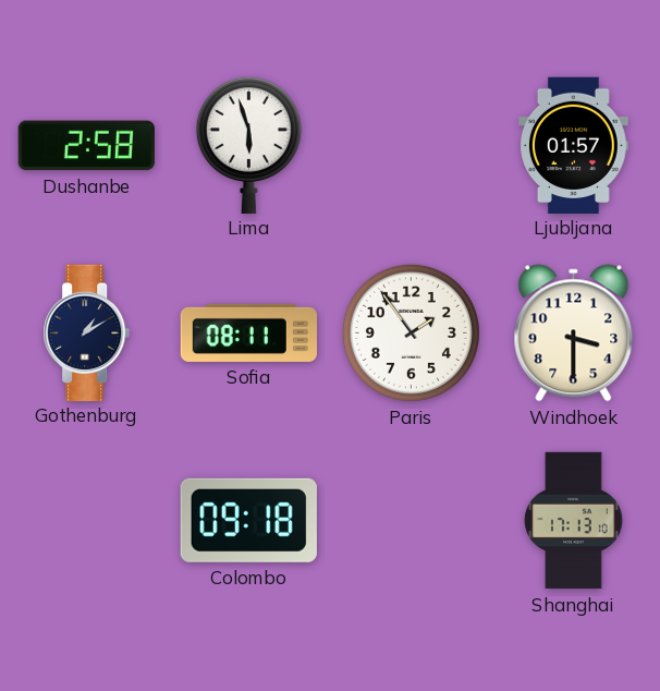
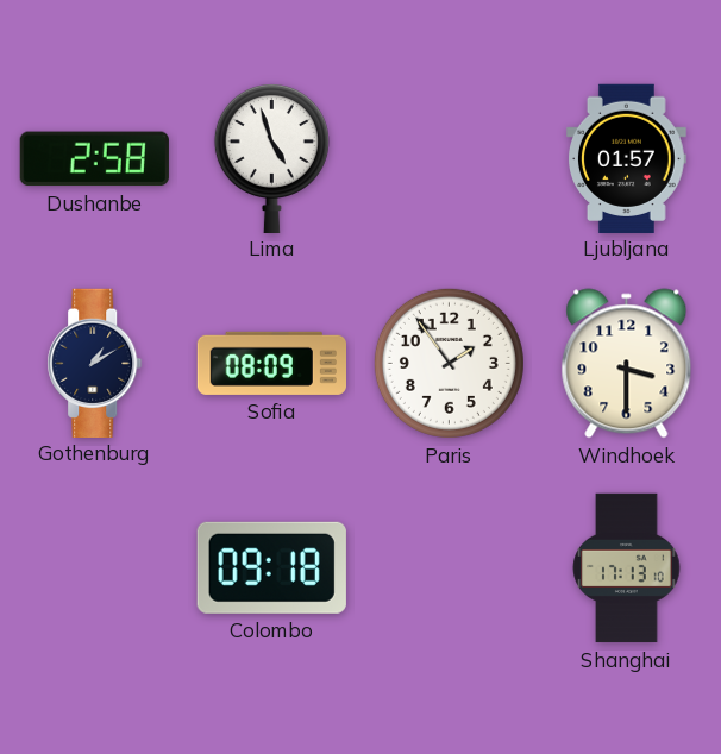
Lima: 5:57 -> 4:57 (271, 157)
Sofia: 08:11 -> 08:09 (271, 363)
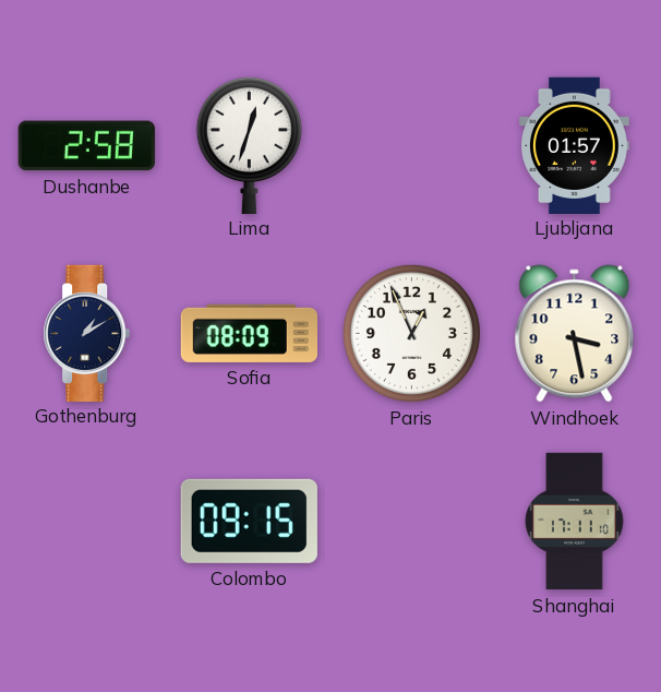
Lima: 4:57 -> 12:33 (249, 144)
Paris: 1:54 -> 12:56 (411, 333)
Windhoek: 3:30 -> 3:28 (575, 334)
Colombo: 09:18 -> 09:15 (249, 521)
Shanghai: 17:13 -> 17:11 (575, 522)
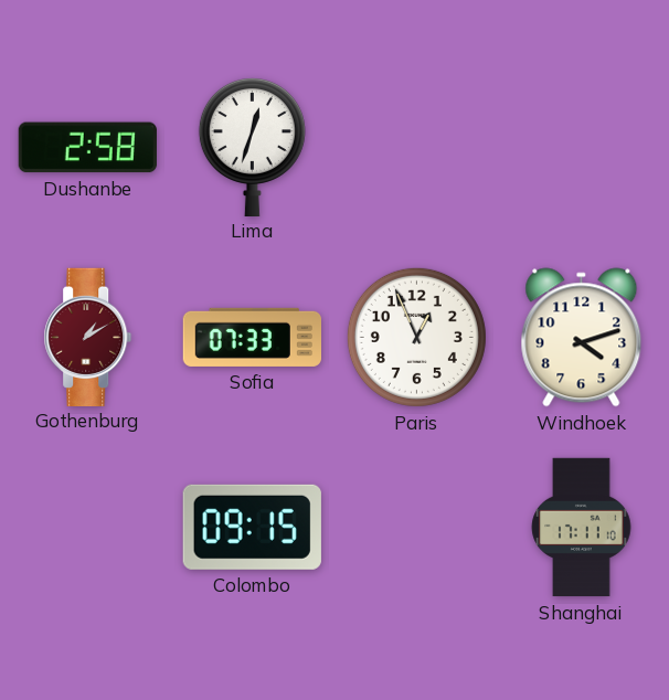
Ljubljana: 01:57 -> none (575, 145)
Gothenburg dial: navy -> burgundy (88, 337)
Sofia: 08:09 -> 07:33 (252, 337)
Windhoek: 3:28 -> 4:12 (582, 338)
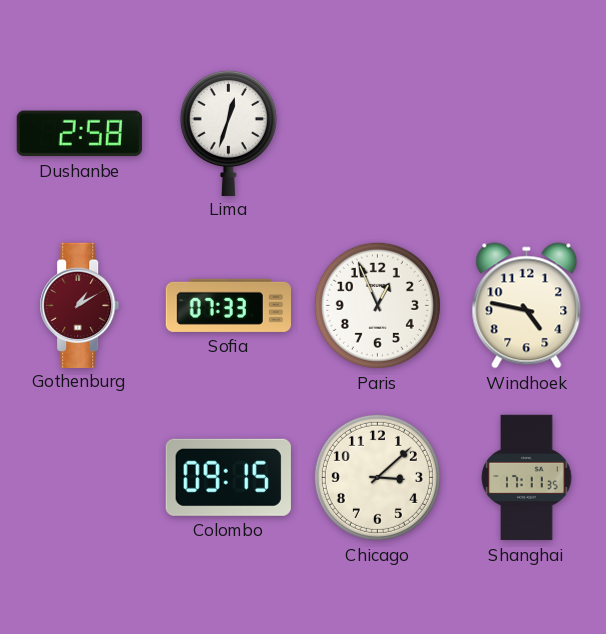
Windhoek: 4:12 -> 4:47 (527, 306)
Chicago: none -> 3:08 (377, 477)
Shanghai: 17:11:10 -> 17:11:35 (527, 478)
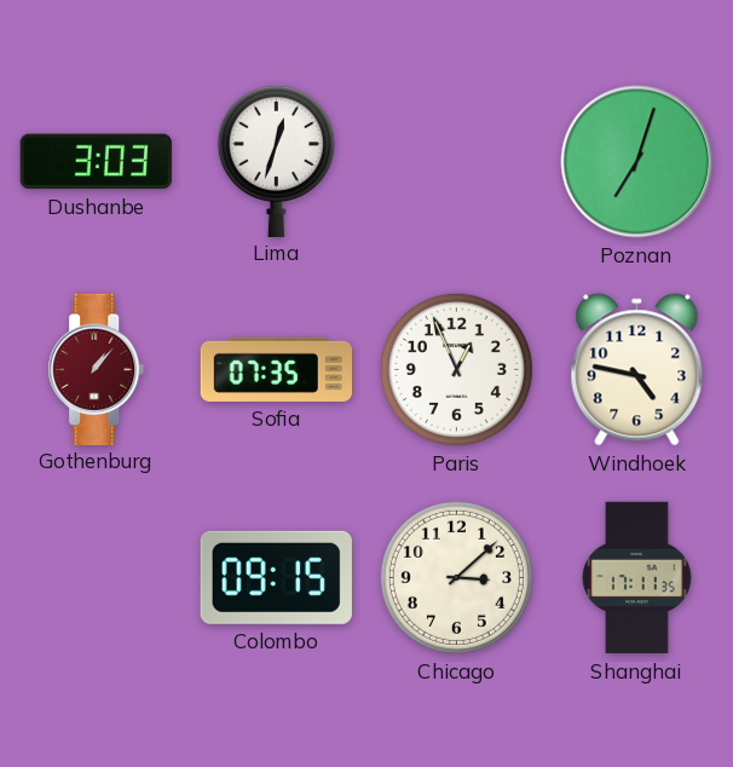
Dushanbe: 2:58 -> 3:03 (96, 162)
Poznan: none -> 7:03 (637, 162)
Gothenburg: 1:10 -> 1:07 (97, 369)
Sofia: 07:33 -> 07:35 (276, 369)
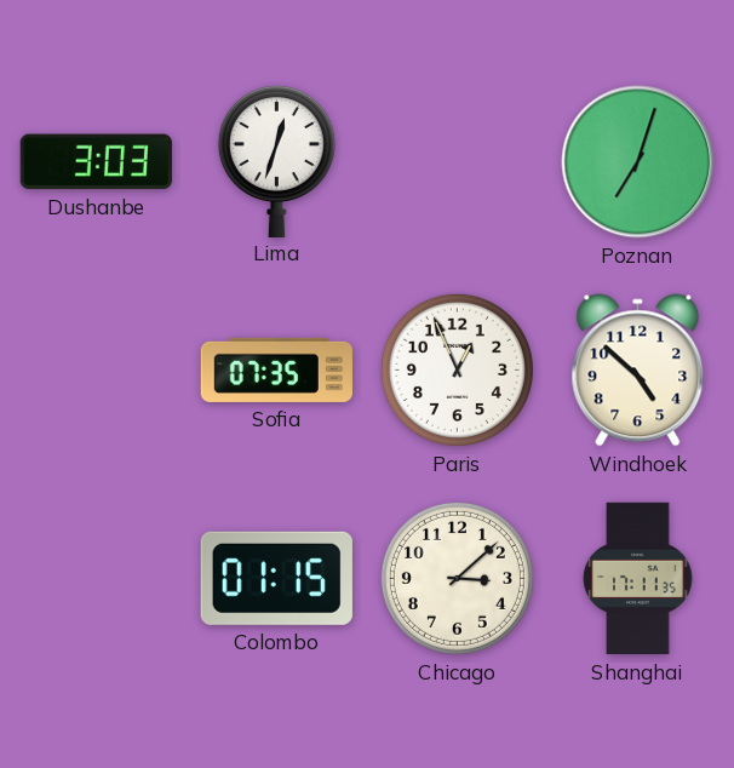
Gothenburg: 1:07 -> none (97, 369)
Windhoek: 4:47 -> 4:52 (638, 371)
Colombo: 09:15 -> 01:15 (276, 578)
